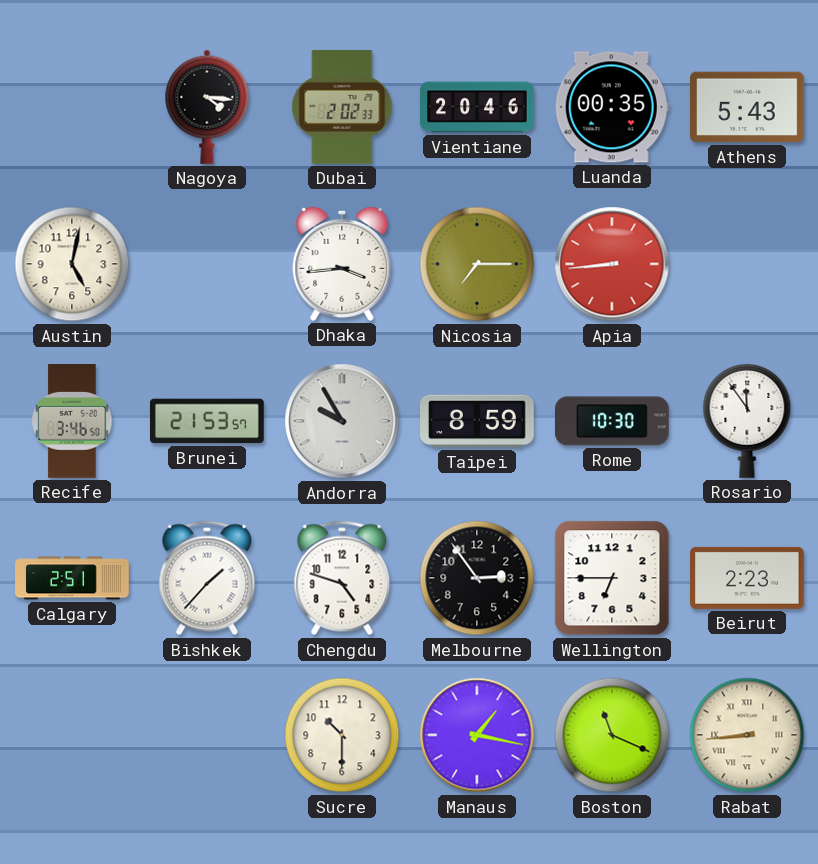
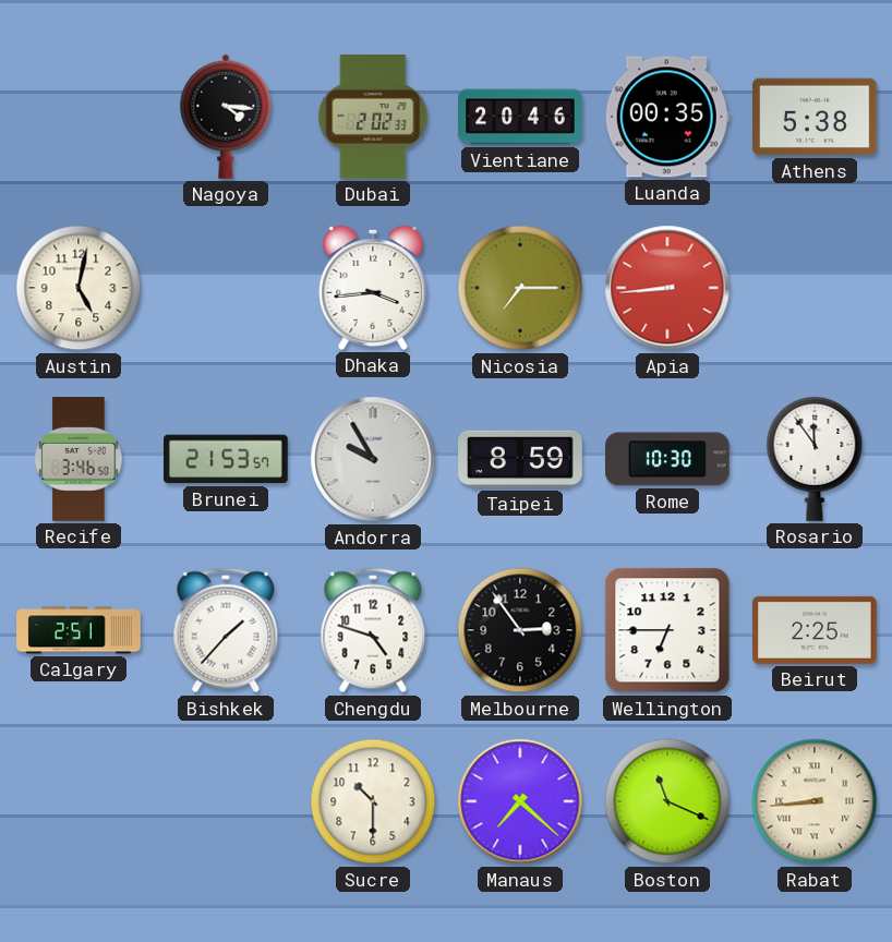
Athens: 5:43 -> 5:38 (816, 117)
Beirut: 2:23 -> 2:25 (816, 630)
Manaus: 1:17 -> 7:22 (520, 801)
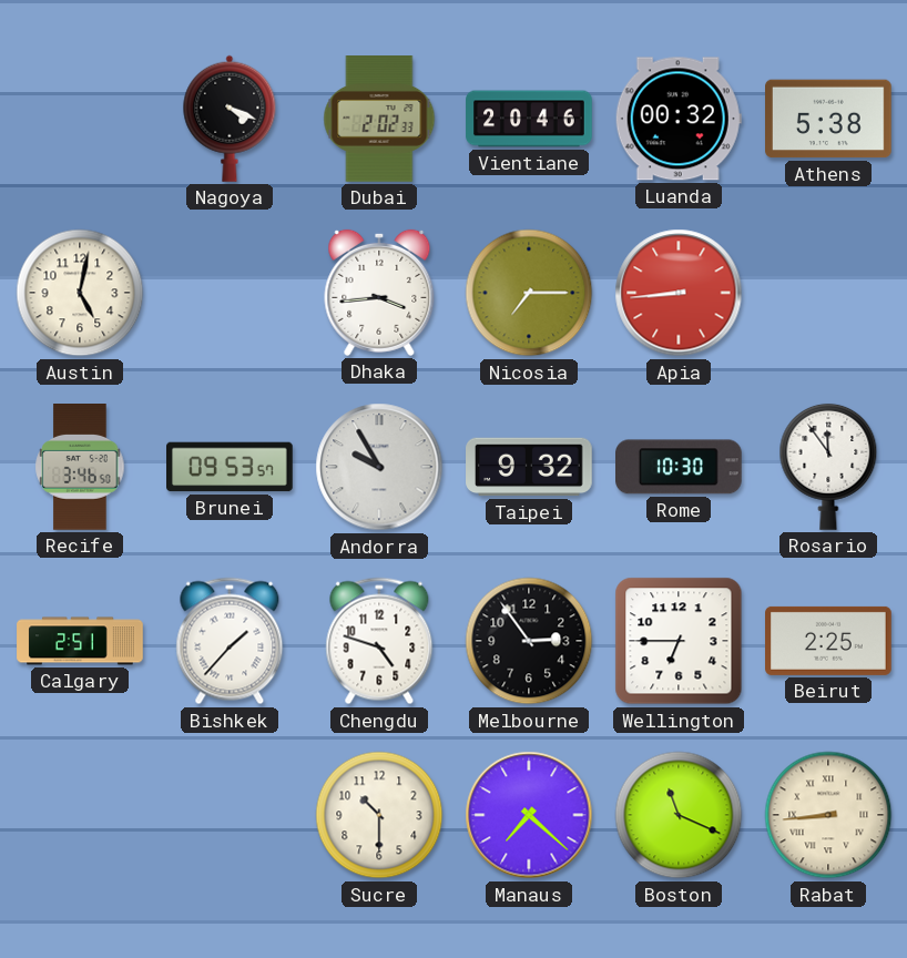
Nagoya: 4:16 -> 4:19 (230, 119)
Luanda: 00:35 -> 00:32 (679, 119)
Brunei: 21:53 -> 09:53 (231, 467)
Taipei: 8:59 -> 9:32 (529, 467)
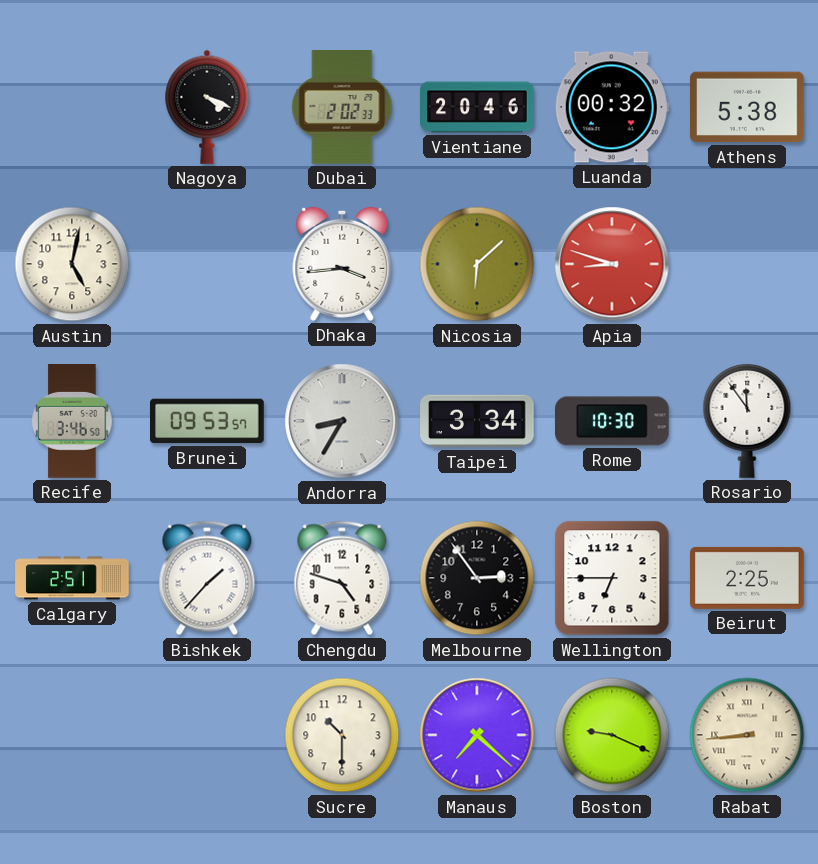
Nicosia: 7:15 -> 6:08 (477, 264)
Apia: 8:44 -> 8:48 (612, 264)
Andorra: 9:55 -> 8:35 (342, 421)
Taipei: 9:32 -> 3:34 (477, 421)
Boston: 11:19 -> 9:19 (612, 735)
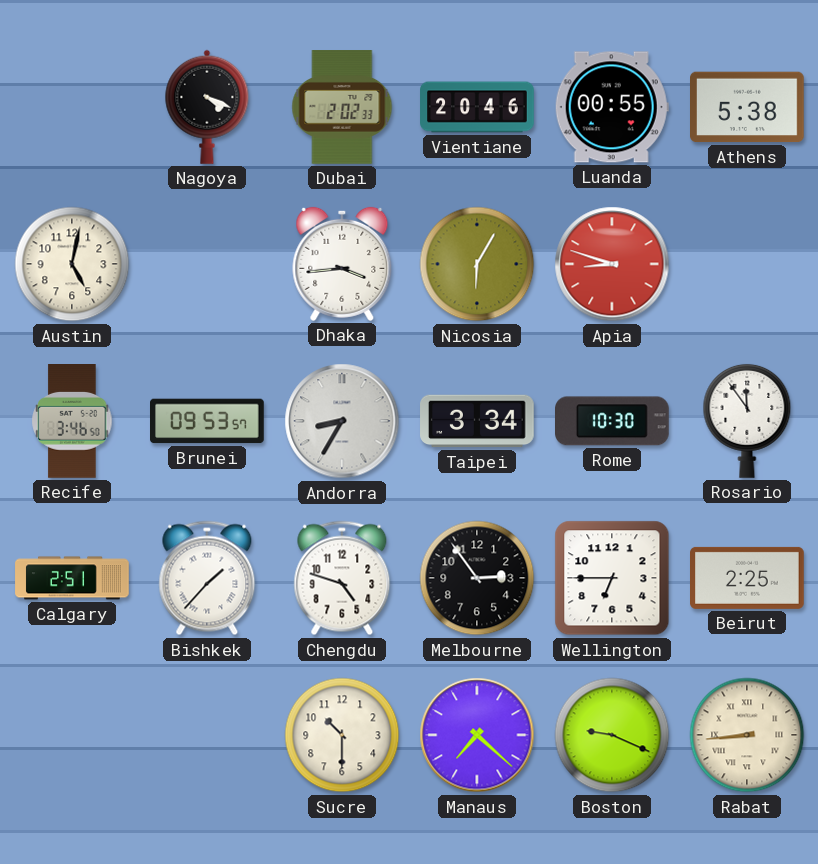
Luanda: 00:32 -> 00:55 (612, 107)
Nicosia: 6:08 -> 6:05 (477, 264)
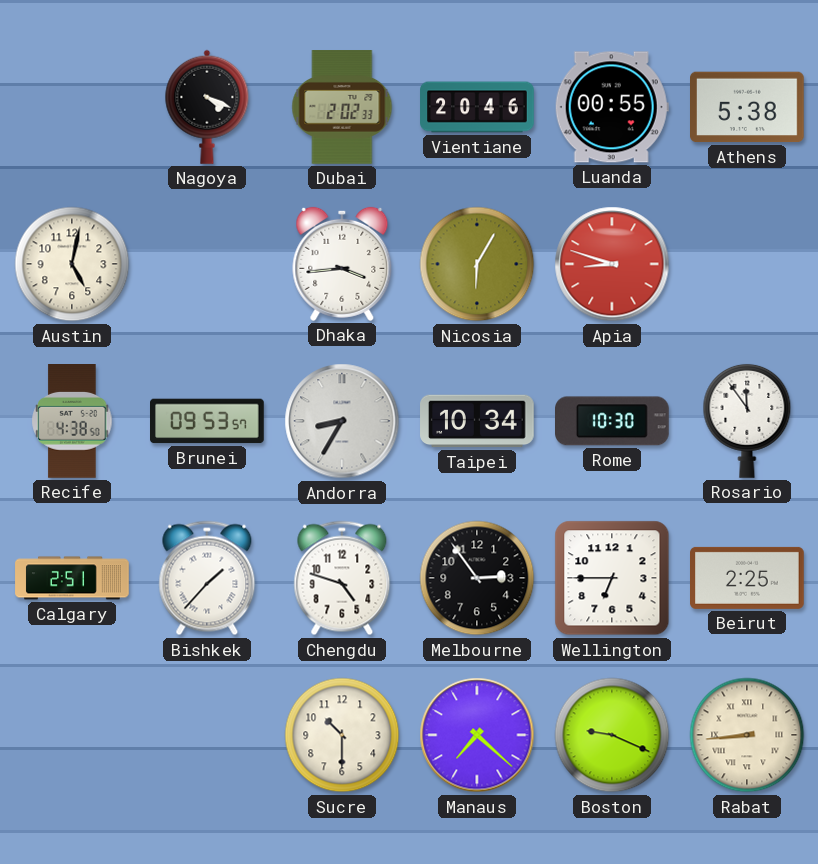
Recife: 3:46 -> 4:38 (72, 422)
Taipei: 3:34 -> 10:34 (477, 421)
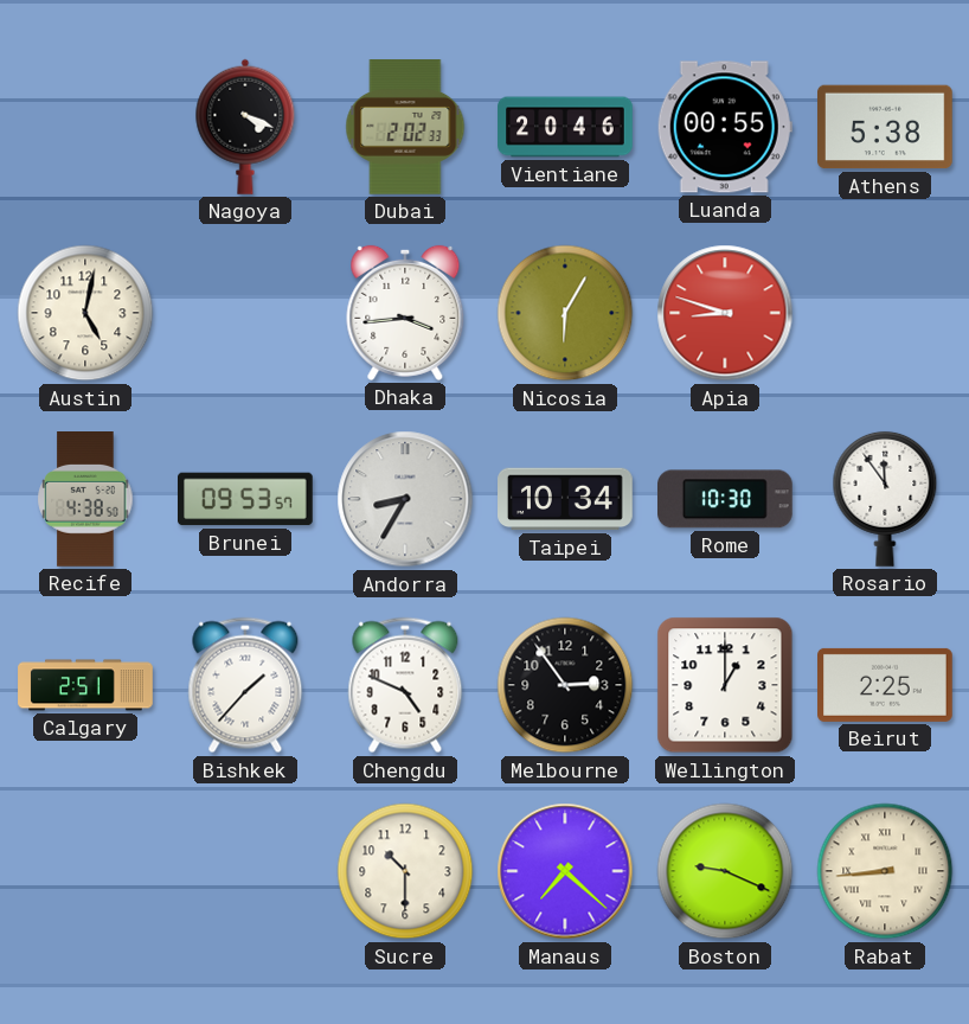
Chengdu: 4:48 -> 4:49 (405, 685)
Wellington: 6:45 -> 1:00 (725, 685)
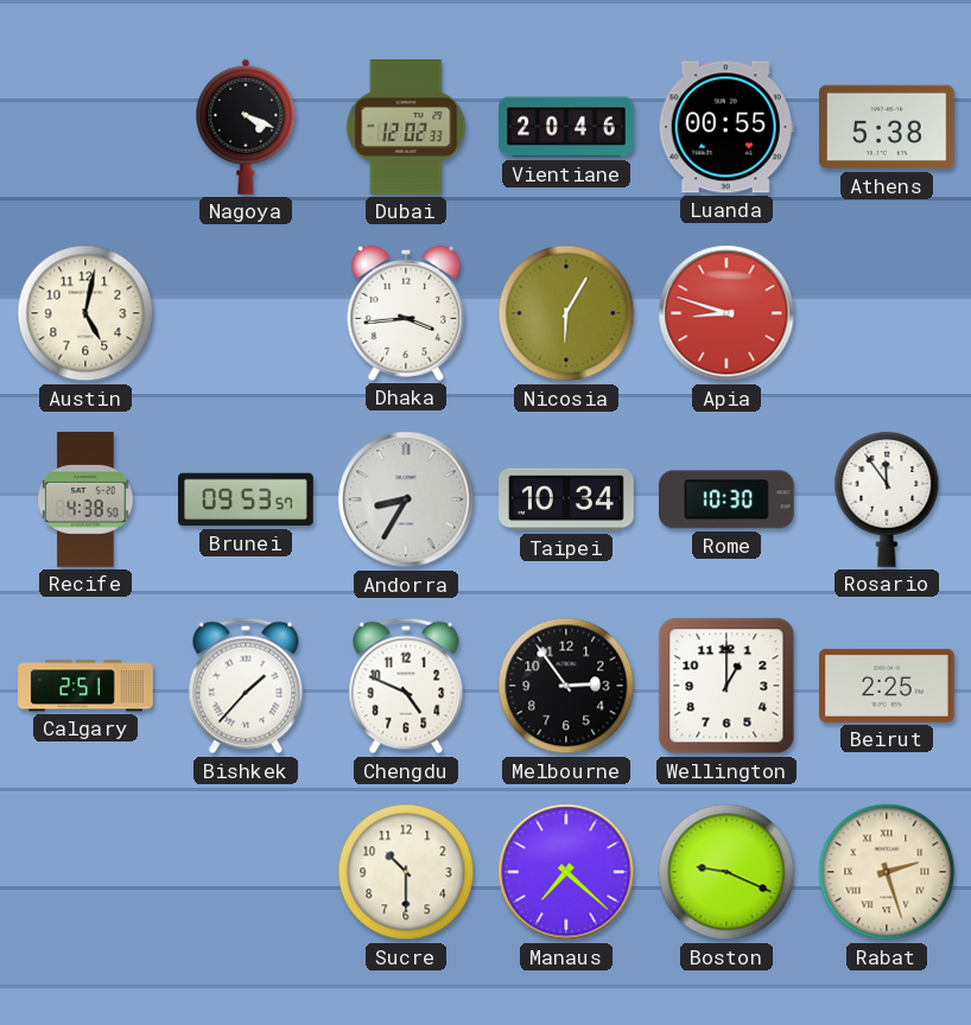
Dubai: 2:02 -> 12:02 (406, 127)
Rabat: 8:44 -> 2:27 (887, 872)
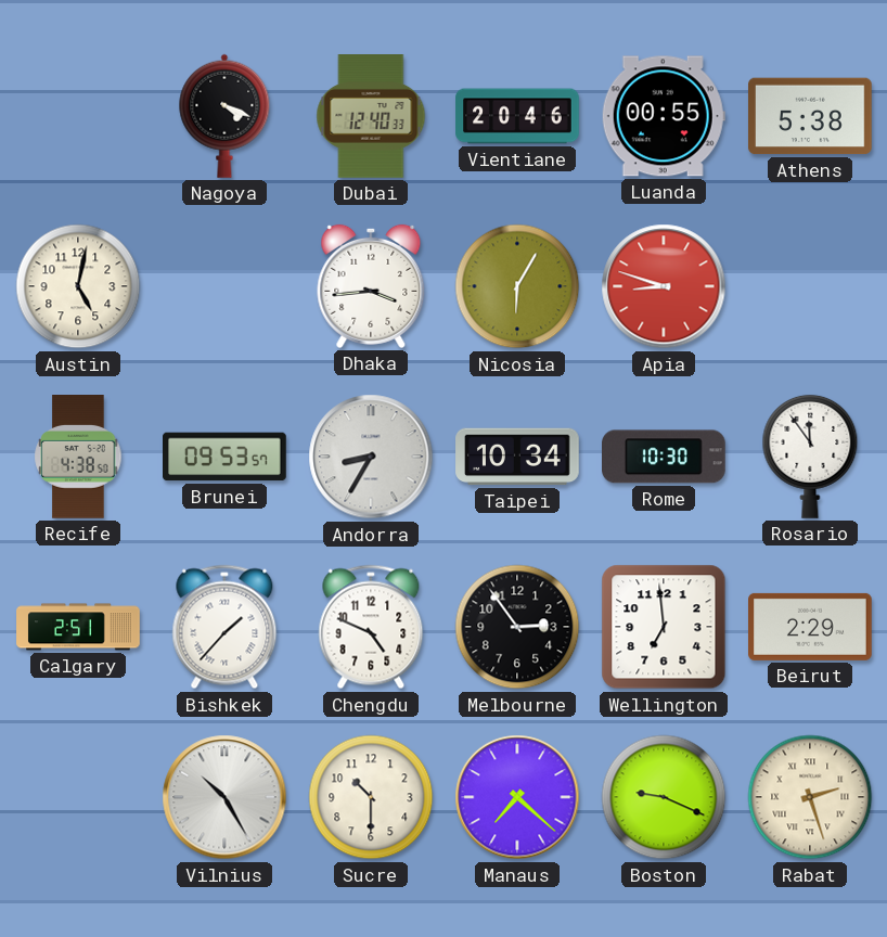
Dubai: 12:02 -> 12:40 (371, 116)
Wellington: 1:00 -> 6:59 (664, 627)
Beirut: 2:25 -> 2:29 (811, 627)
Vilnius: none -> 10:25 (224, 797)
